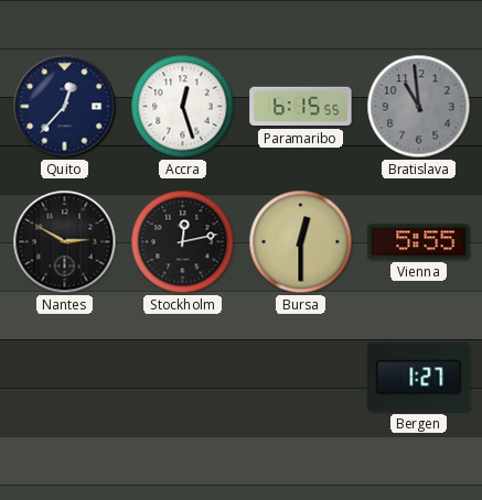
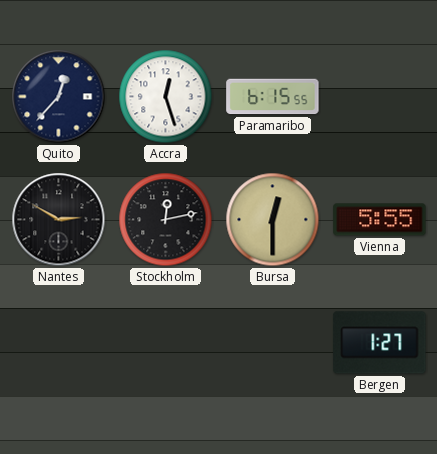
Bratislava: 10:59 -> none (419, 107)
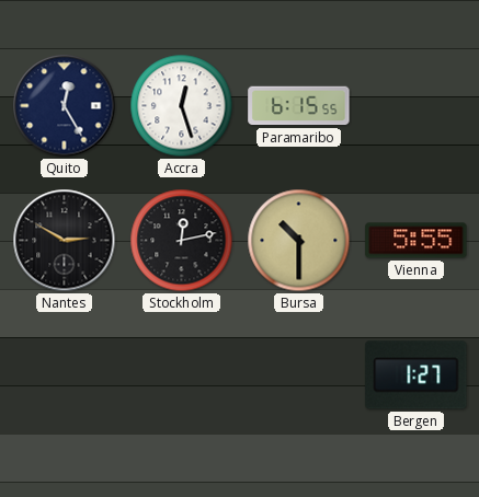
Quito: 12:37 -> 12:25 (65, 106)
Bursa: 12:30 -> 10:30 (299, 241)
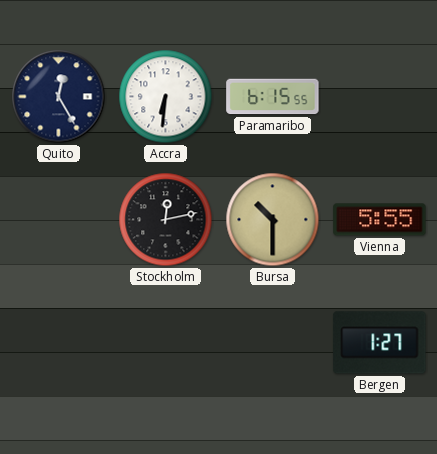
Accra: 12:27 -> 6:31 (166, 97)
Nantes: 2:50 -> none (65, 241)
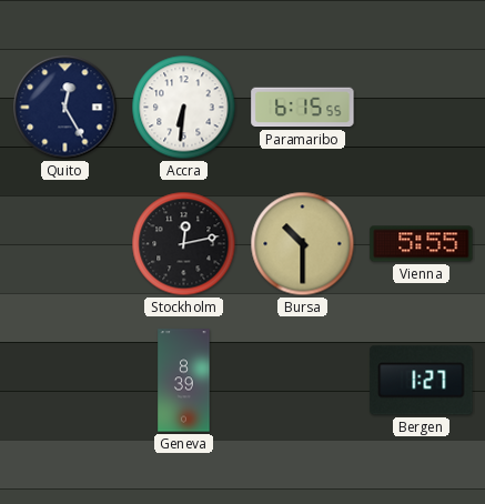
Geneva: none -> 8:39 (184, 381)
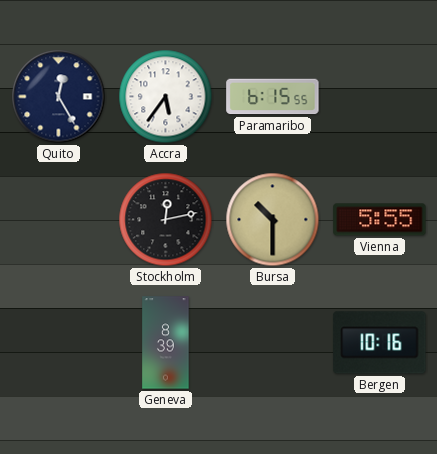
Accra: 6:31 -> 5:36 (166, 97)
Bergen: 1:27 -> 10:16 (380, 343)
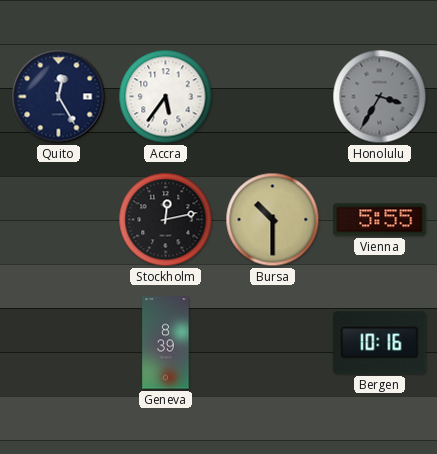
Paramaribo: 6:15 -> none (273, 97)
Honolulu: none -> 3:35 (380, 97)
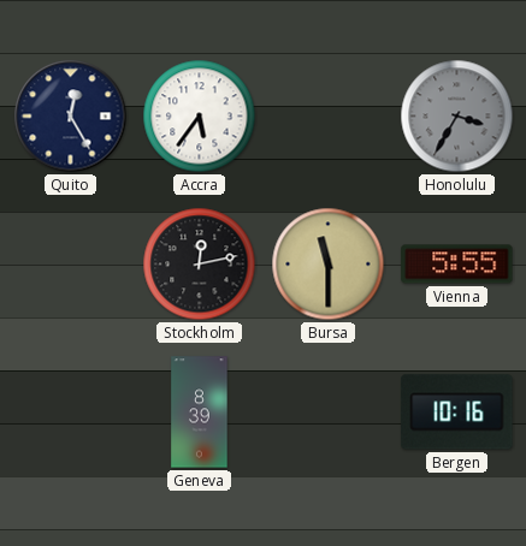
Bursa: 10:30 -> 11:30 (329, 265)
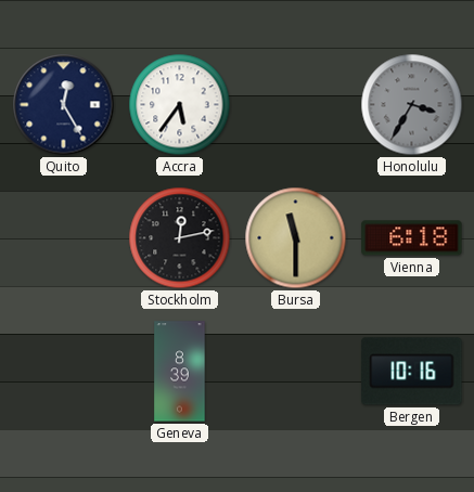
Vienna: 5:55 -> 6:18 (412, 238)
